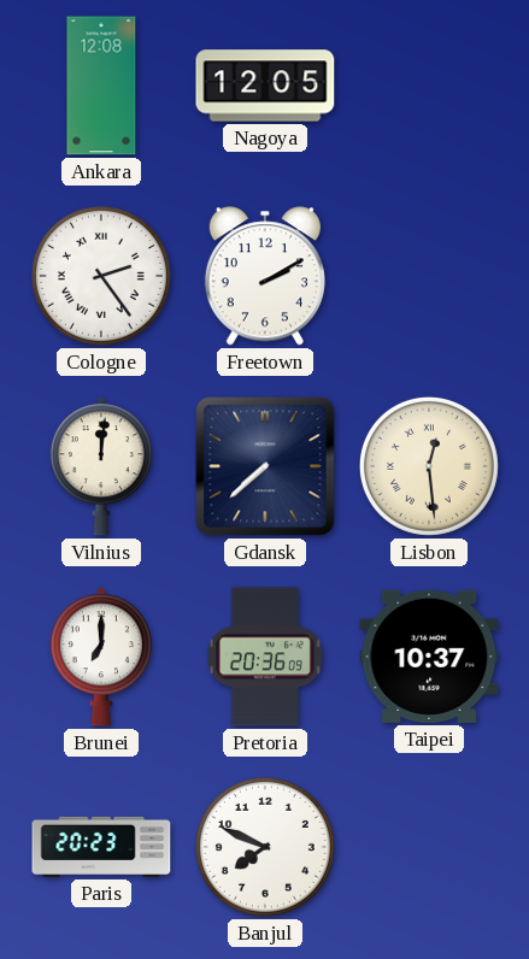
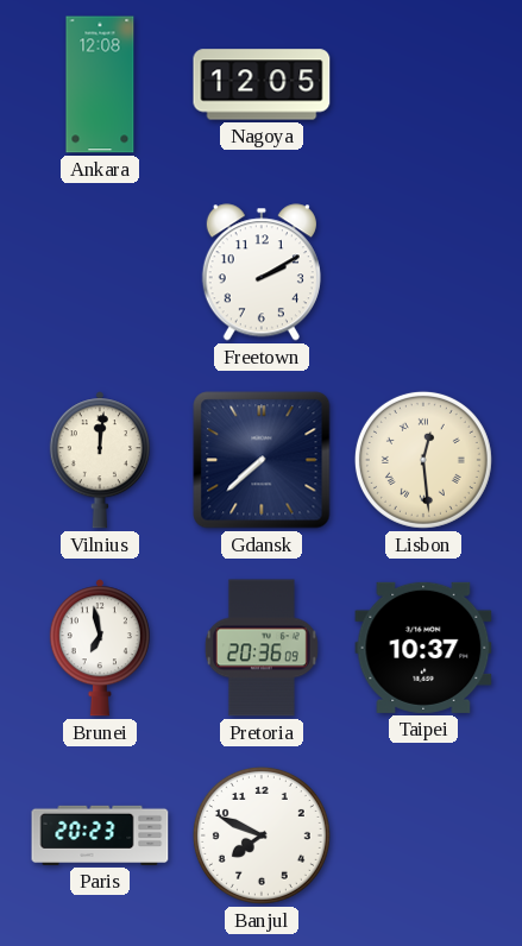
Cologne: 2:24 -> none (101, 276)
Brunei: 7:00 -> 6:58 (100, 648)
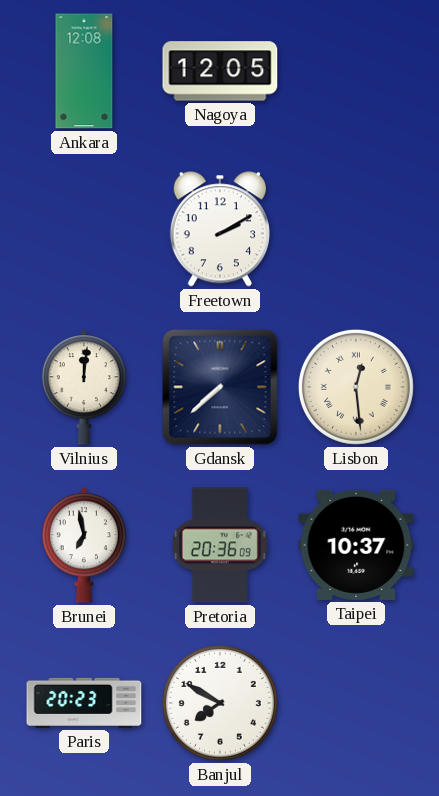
Banjul: 7:49 -> 7:50 (220, 703)
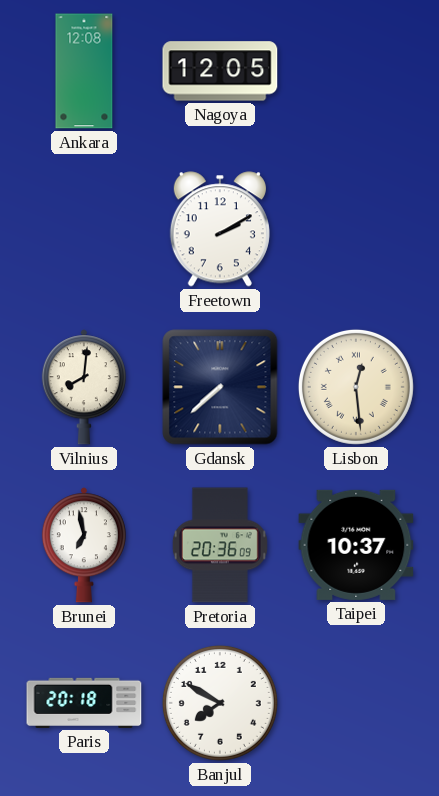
Vilnius: 12:01 -> 8:01 (84, 387)
Paris: 20:23 -> 20:18 (84, 703)
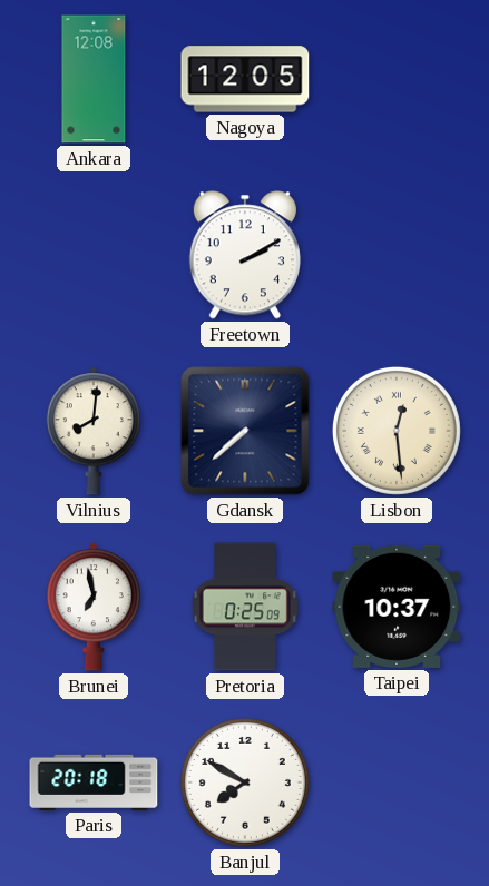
Pretoria: 20:36 -> 0:25 (245, 607)
